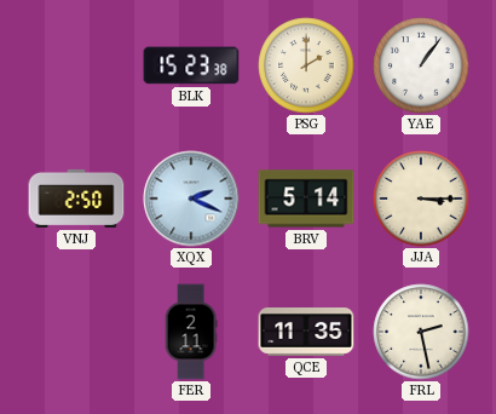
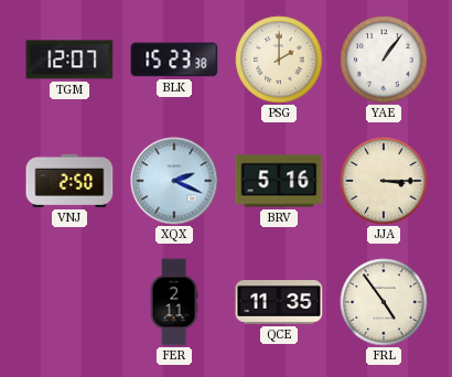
TGM: none -> 12:07 (69, 60)
BRV: 5:14 -> 5:16 (279, 181)
FRL: 2:28 -> 4:54 (384, 302)
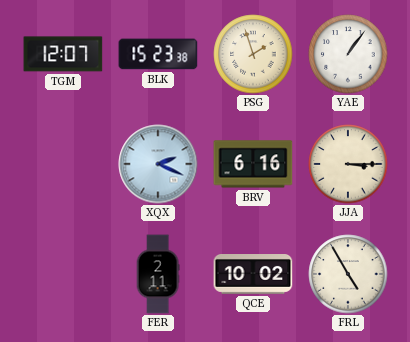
PSG: 2:00 -> 1:57 (253, 54)
VNJ: 2:50 -> none (69, 181)
BRV: 5:16 -> 6:16 (253, 164)
QCE: 11:35 -> 10:02 (253, 275)
FRL: 4:54 -> 4:55 (348, 274)
